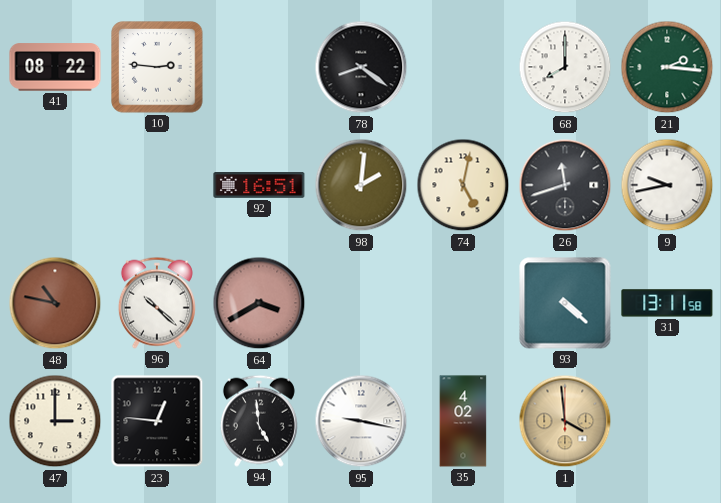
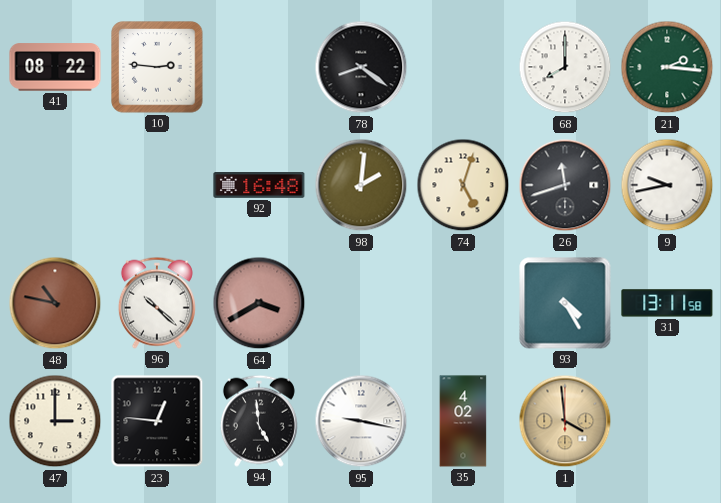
92: 16:51 -> 16:48 (259, 186)
74: 5:02 -> 5:03 (463, 185)
93: 4:22 -> 4:25 (565, 303)
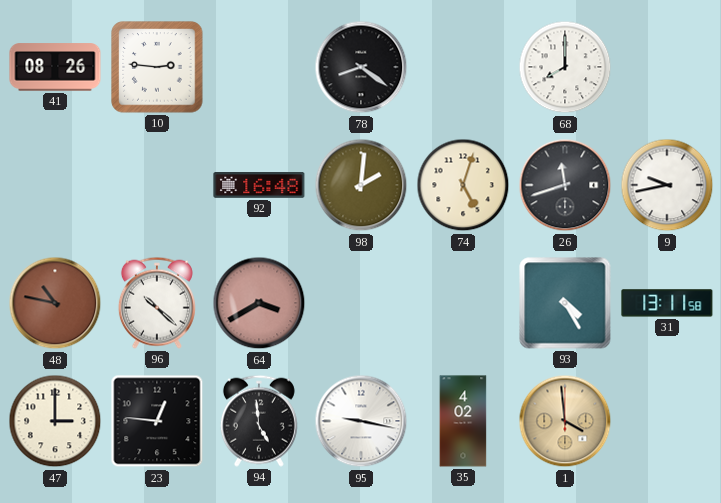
41: 08:22 -> 08:26 (55, 67)
21: 2:16 -> none (667, 67)
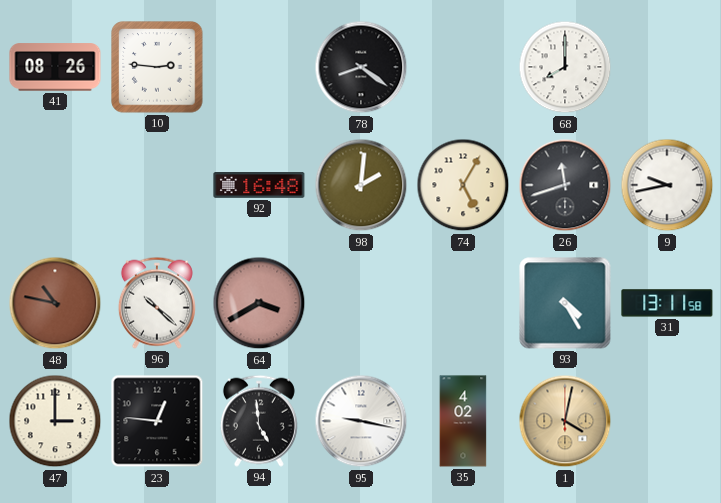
74: 5:03 -> 5:05 (463, 185)
1: 3:59 -> 4:02 (565, 421)
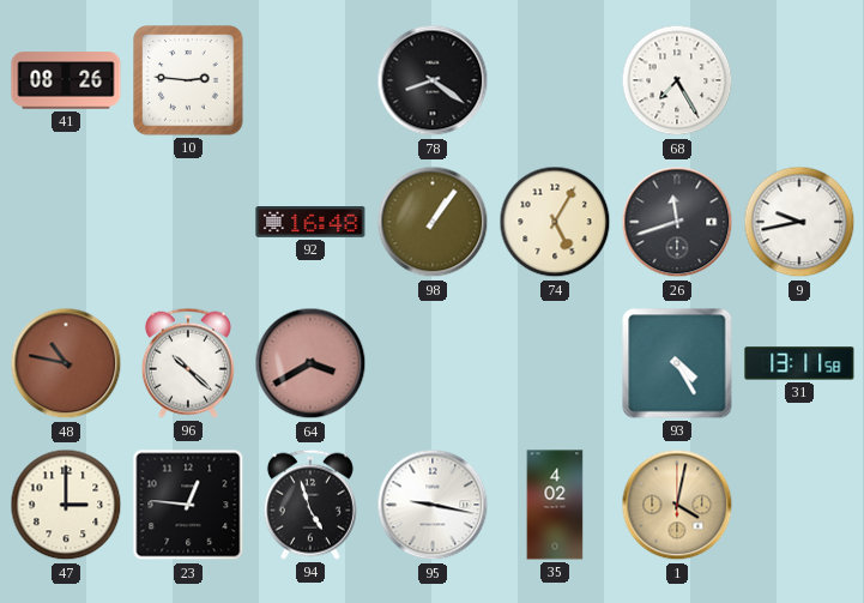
68: 8:00 -> 7:25 (677, 80)
98: 2:01 -> 1:06 (433, 222)
94: 4:59 -> 4:57 (310, 505)
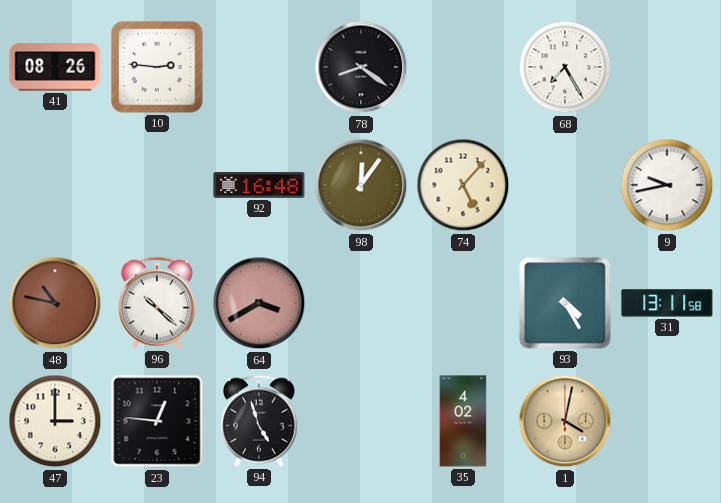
98: 1:06 -> 12:06 (361, 185)
74: 5:05 -> 5:07 (463, 185)
26: 11:42 -> none (677, 222)
95: 9:17 -> none (433, 505)
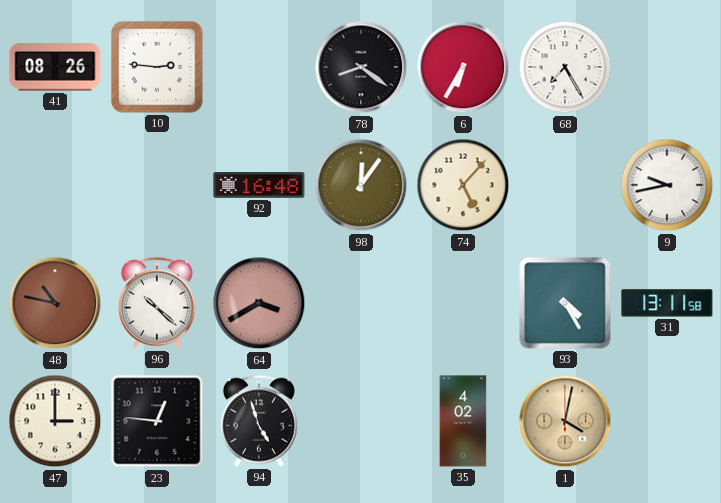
6: none -> 6:35 (463, 67)
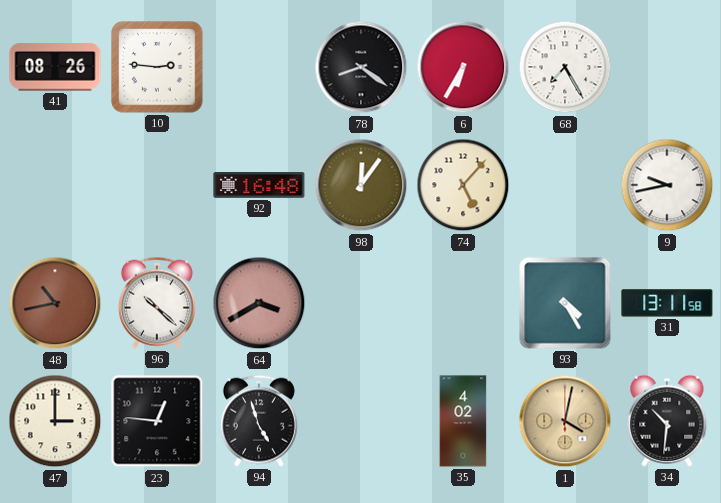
48: 10:47 -> 10:43 (55, 303)
34: none -> 10:31 (667, 421)
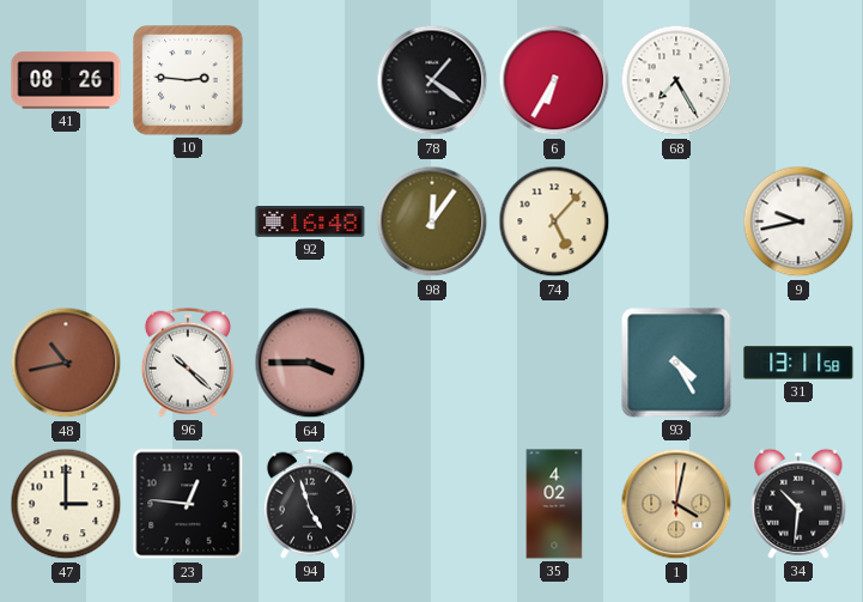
78: 8:21 -> 1:21 (432, 80)
64: 3:40 -> 3:45 (310, 363)
